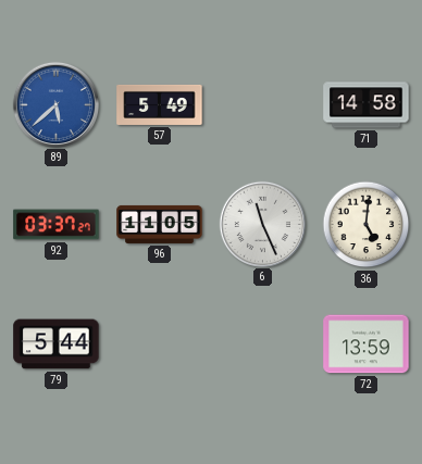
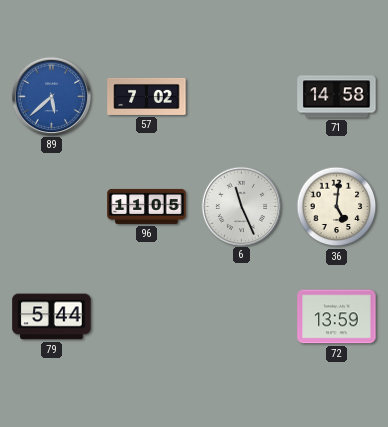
57: 5:49 -> 7:02 (147, 96)
92: 03:37 -> none (57, 225)
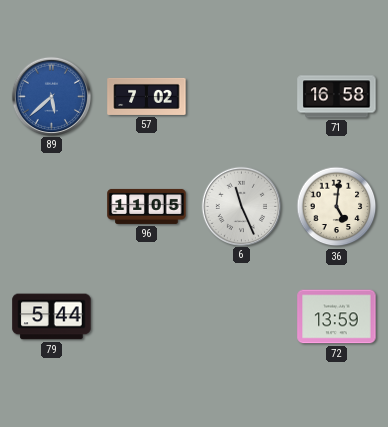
71: 14:58 -> 16:58 (337, 97)
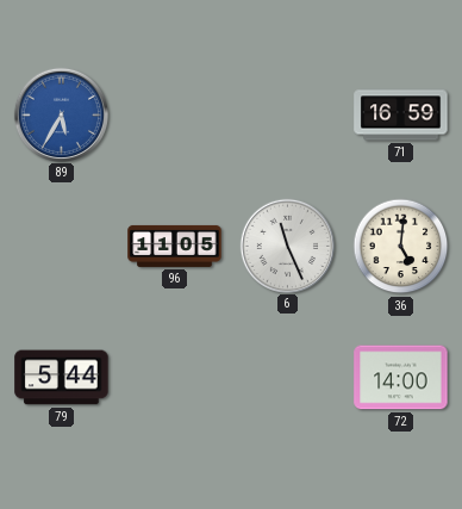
89: 5:38 -> 5:35 (61, 114)
57: 7:02 -> none (147, 96)
71: 16:58 -> 16:59 (401, 116)
72: 13:59 -> 14:00 (401, 378)
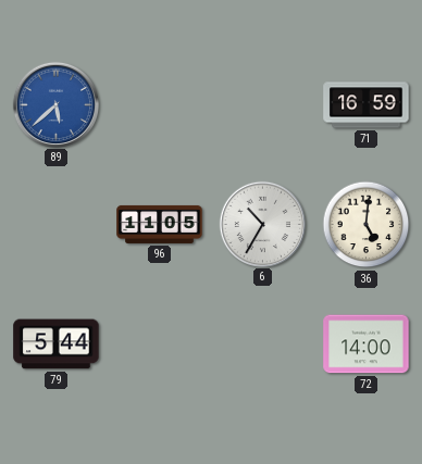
89: 5:35 -> 5:38 (55, 104)
6: 11:26 -> 10:35 (262, 224)
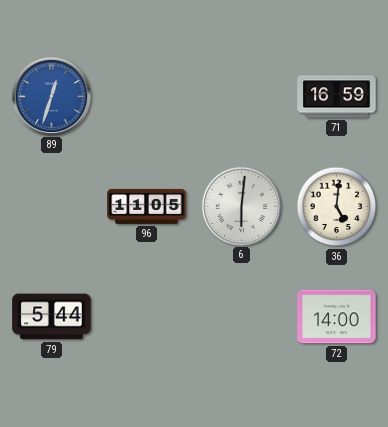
89: 5:38 -> 12:33 (51, 96)
6: 10:35 -> 6:01 (241, 206)
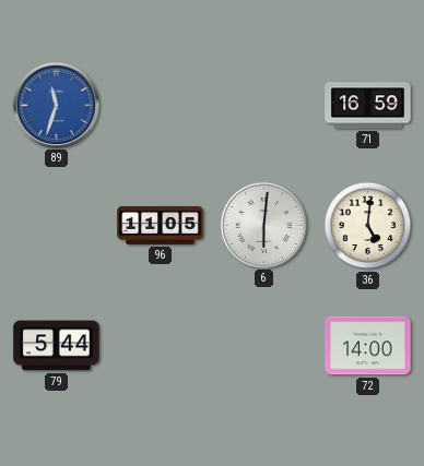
89: 12:33 -> 11:33 (56, 105)
